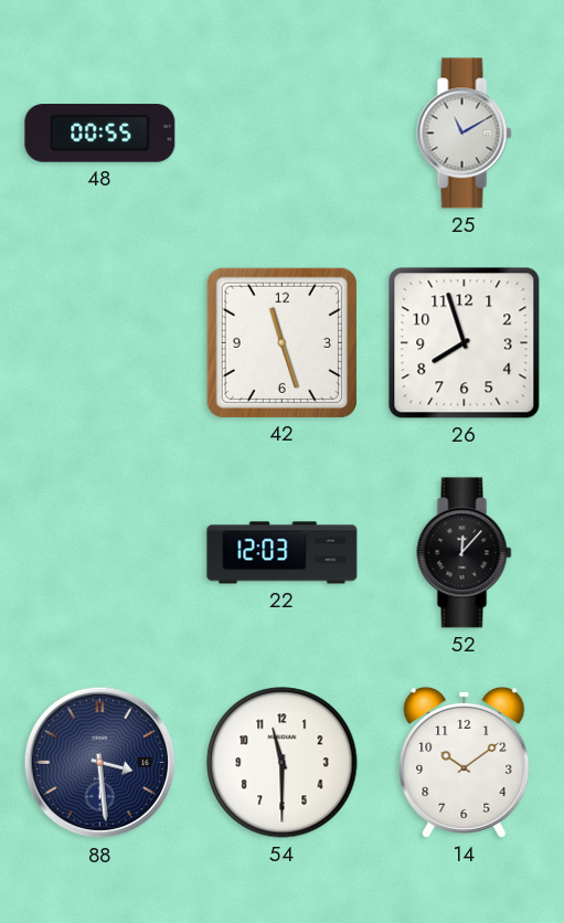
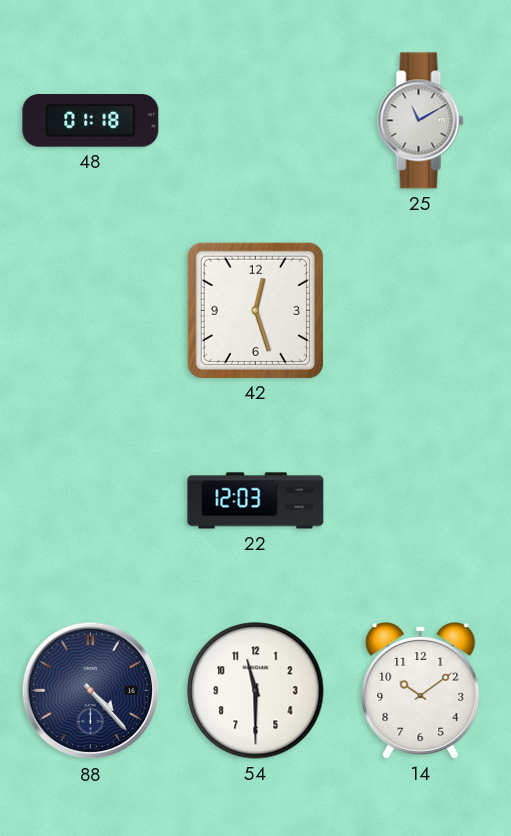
48: 00:55 -> 01:18 (91, 121)
42: 11:27 -> 12:27 (255, 310)
26: 7:57 -> none (465, 343)
52: 12:07 -> none (465, 553)
88: 3:29 -> 4:23 (91, 691)
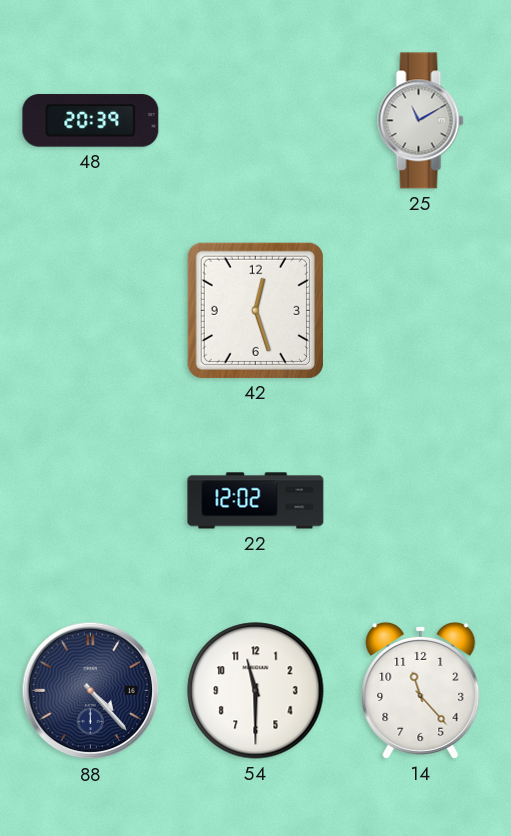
48: 01:18 -> 20:39 (91, 121)
22: 12:03 -> 12:02 (256, 501)
14: 10:09 -> 11:23 (421, 690)
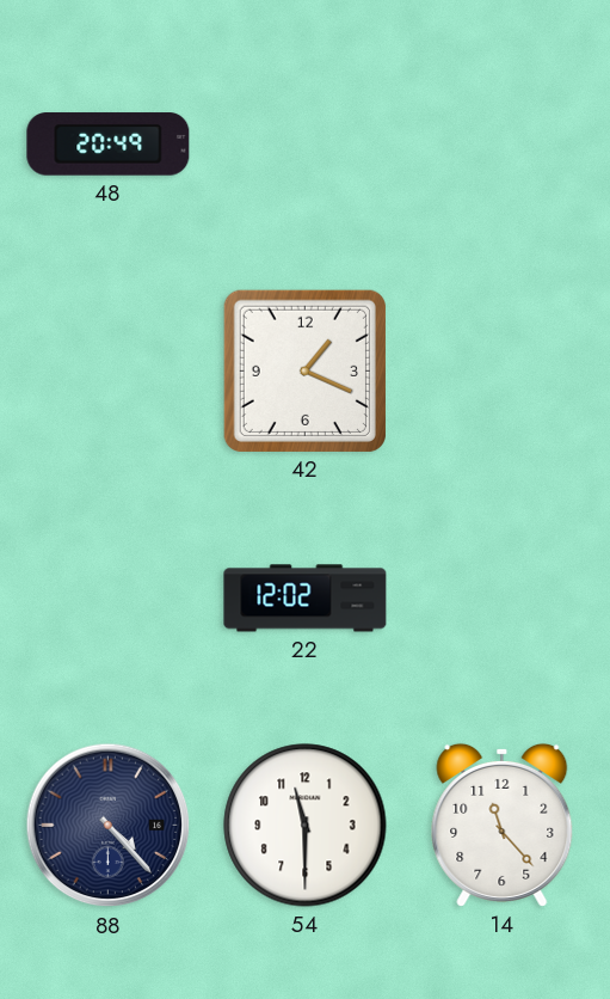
48: 20:39 -> 20:49 (109, 145)
25: 11:10 -> none (421, 121)
42: 12:27 -> 1:19 (304, 370)
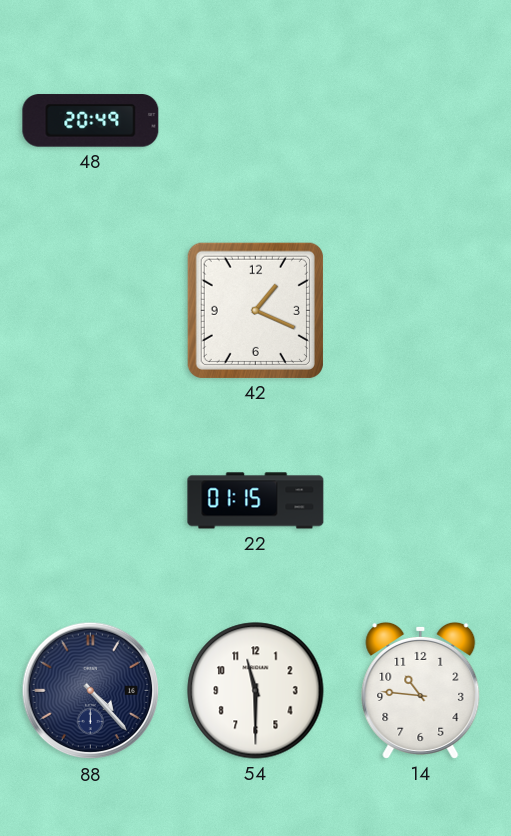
22: 12:02 -> 01:15 (256, 501)
14: 11:23 -> 10:46 (421, 690)
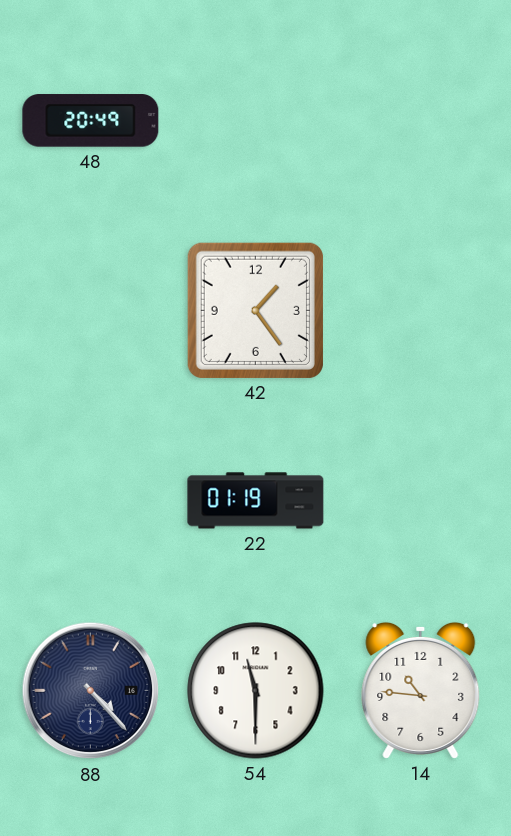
42: 1:19 -> 1:24 (255, 310)
22: 01:15 -> 01:19 (256, 501)
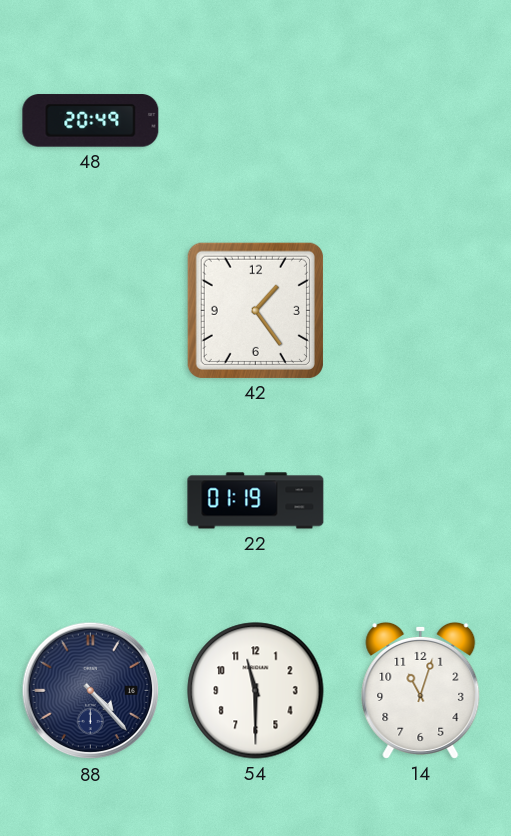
14: 10:46 -> 11:03 (421, 690)
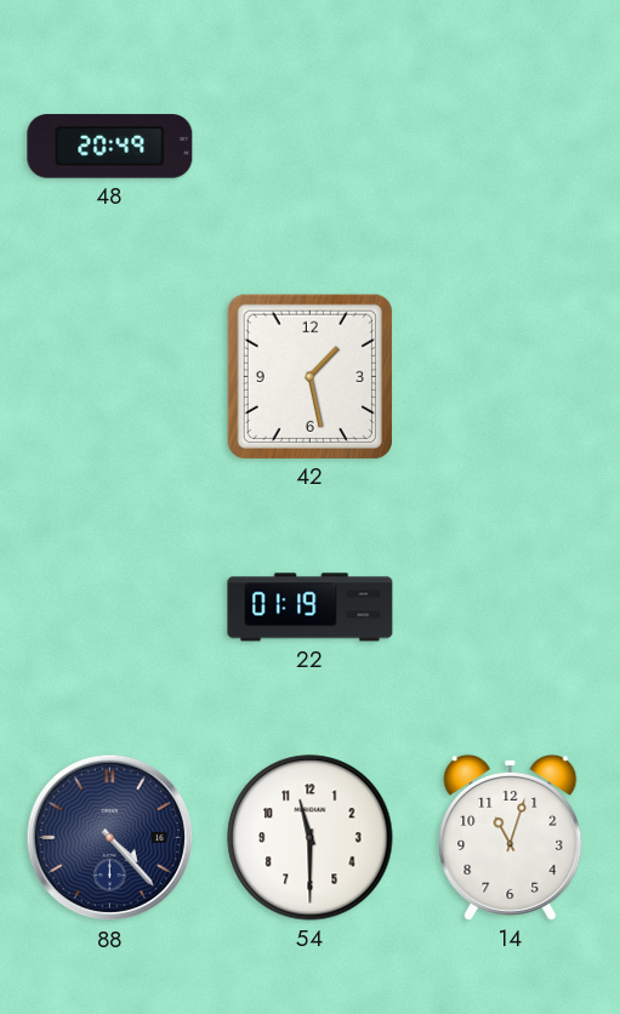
42: 1:24 -> 1:28 (309, 376)
